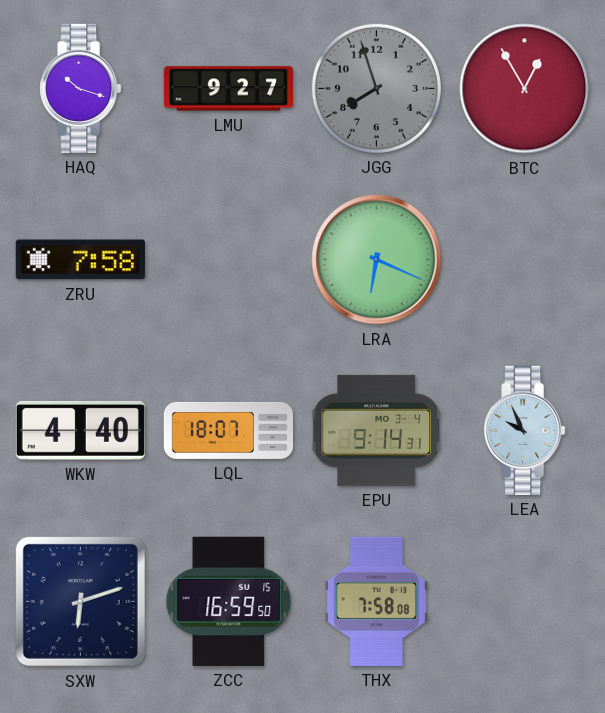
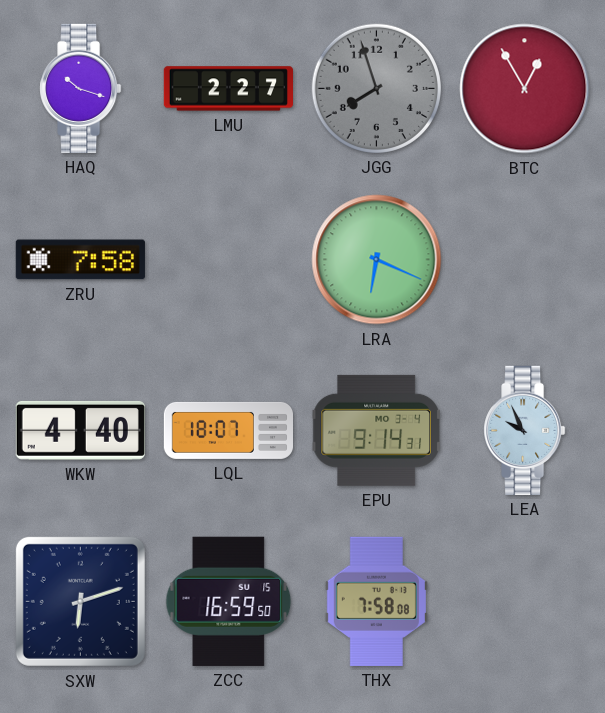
LMU: 9:27 -> 2:27 (228, 89)
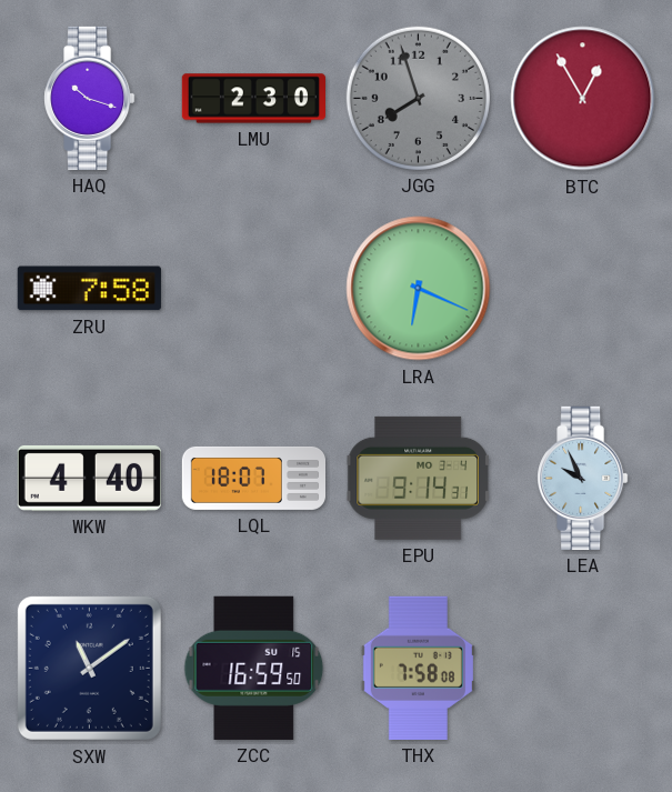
LMU: 2:27 -> 2:30 (253, 99)
SXW: 6:12 -> 11:09 (89, 668)
